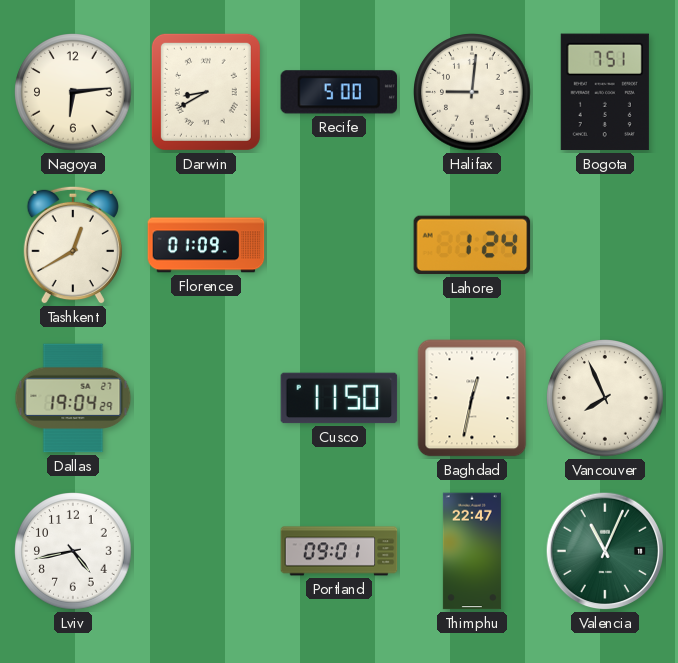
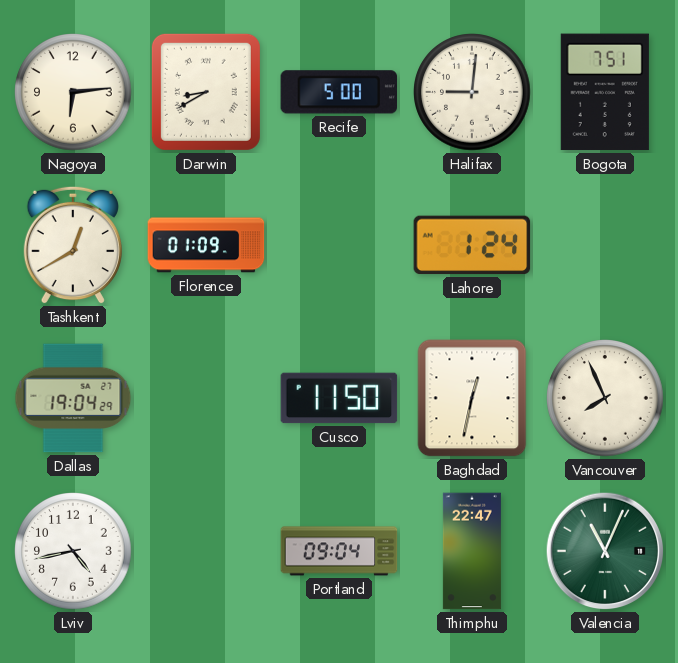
Portland: 09:01 -> 09:04 (339, 551)
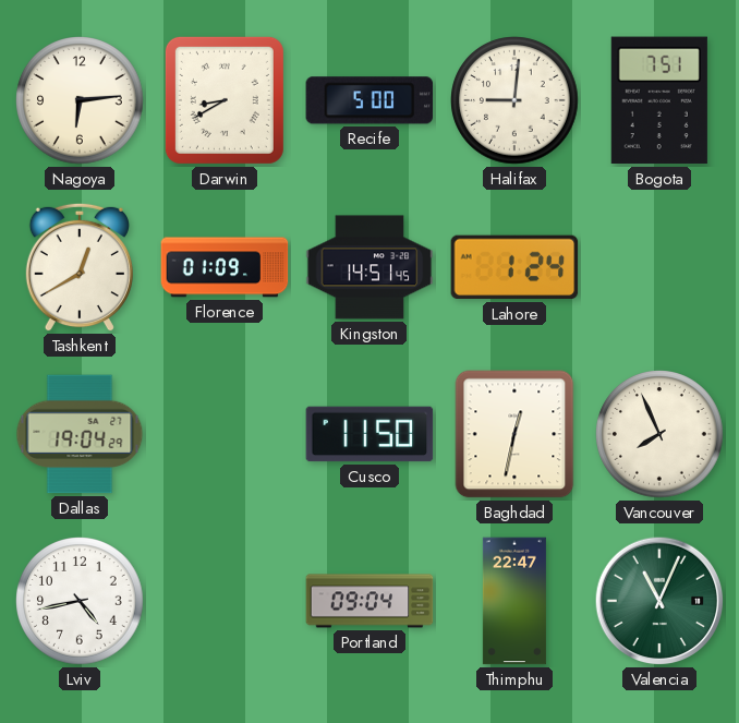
Kingston: none -> 14:51 (370, 267)
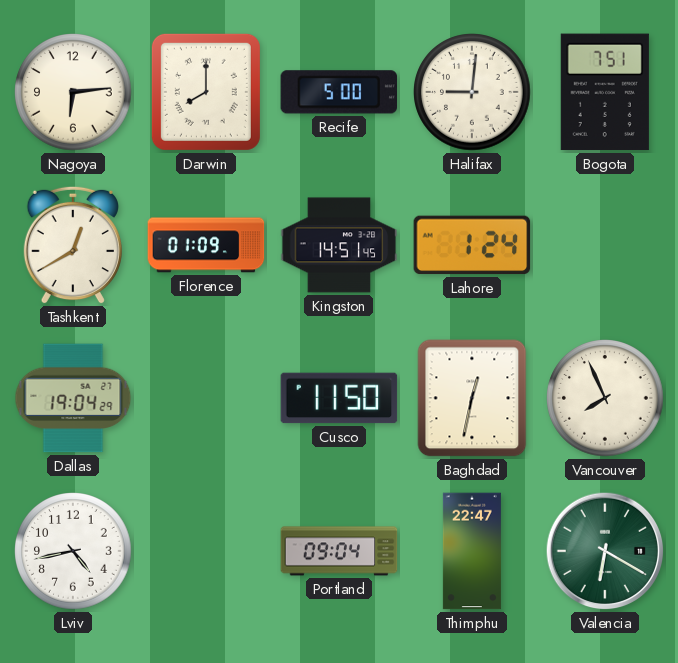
Darwin: 8:40 -> 8:00 (206, 92)
Valencia: 11:04 -> 6:20 (605, 551)
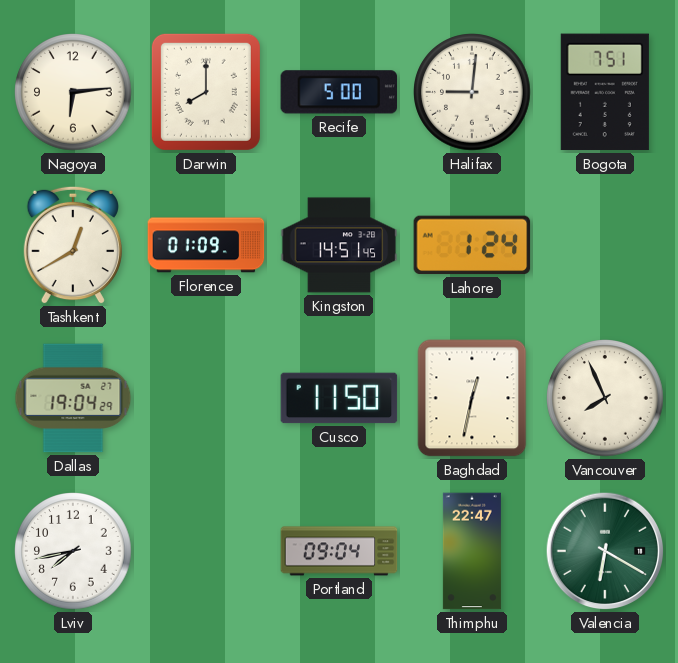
Lviv: 4:43 -> 7:43 (73, 551)
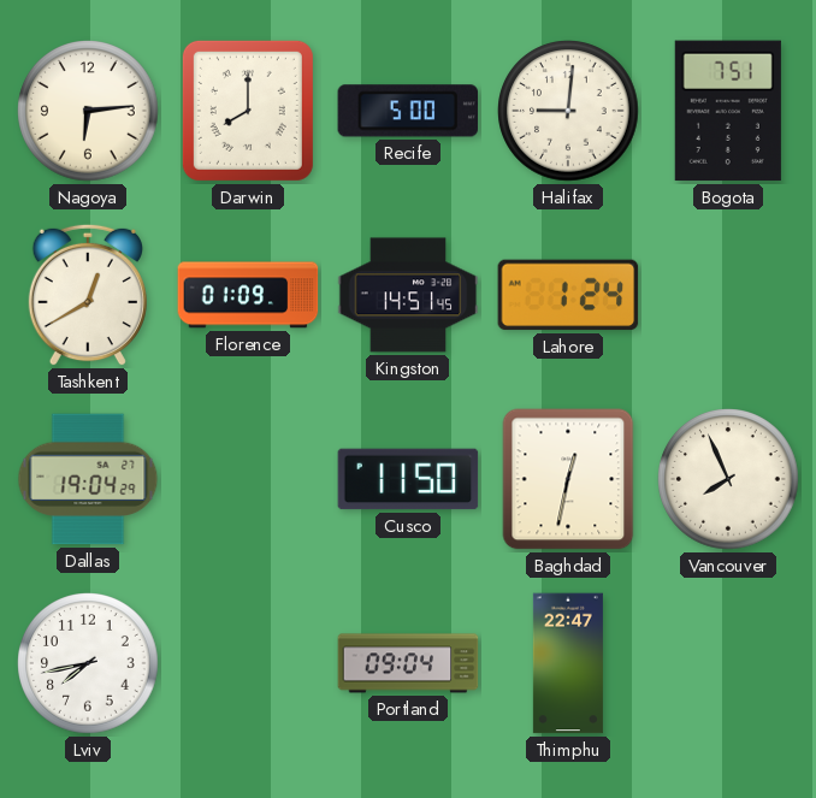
Valencia: 6:20 -> none (605, 551)
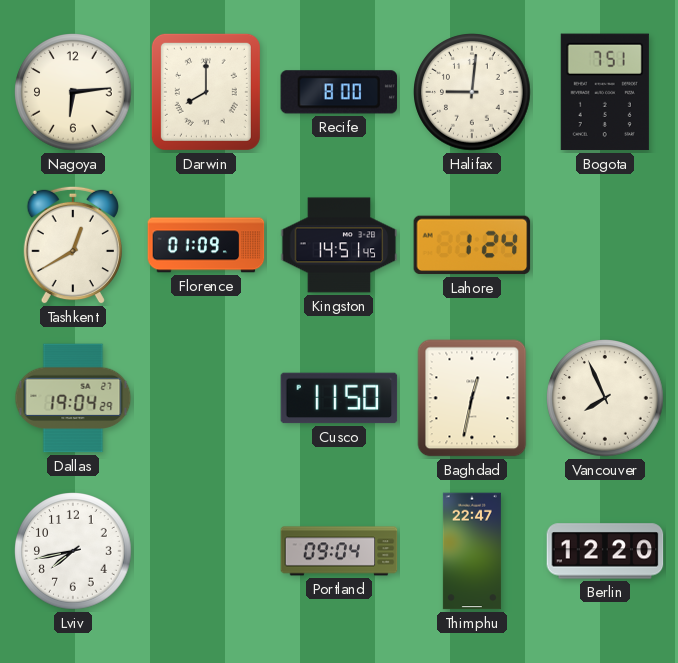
Recife: 5:00 -> 8:00 (339, 92)
Berlin: none -> 12:20 (605, 551)
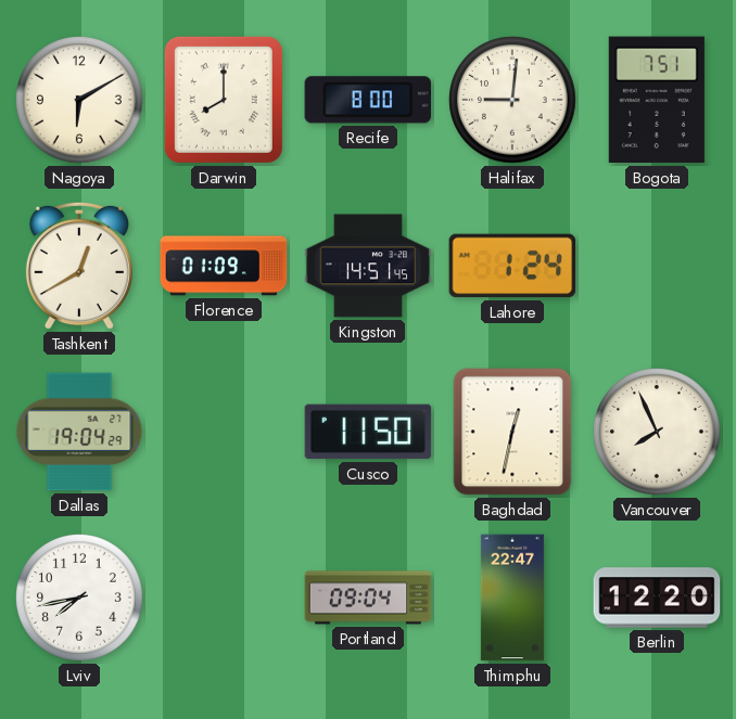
Nagoya: 6:14 -> 6:10 (79, 100)
